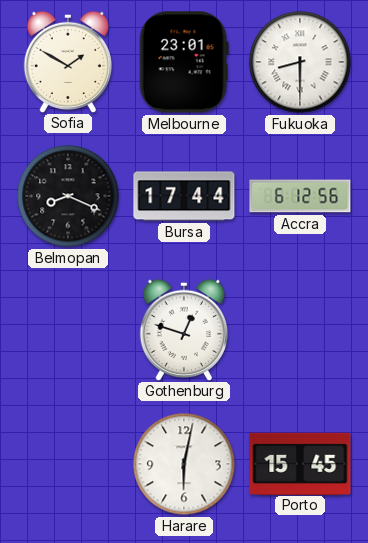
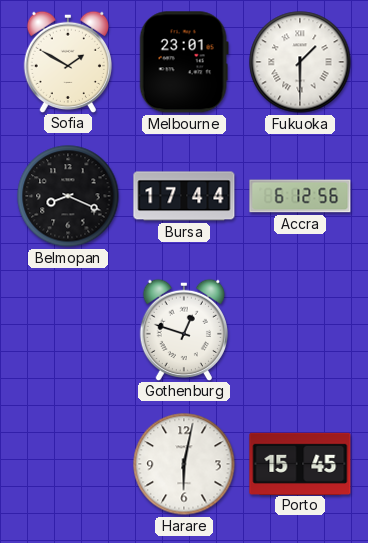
Fukuoka: 8:30 -> 1:30 (300, 62)
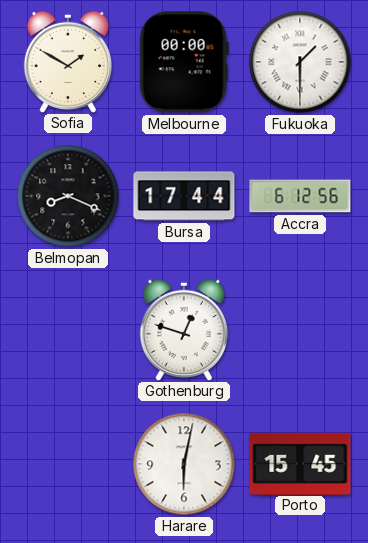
Melbourne: 23:01 -> 00:00 (184, 62)
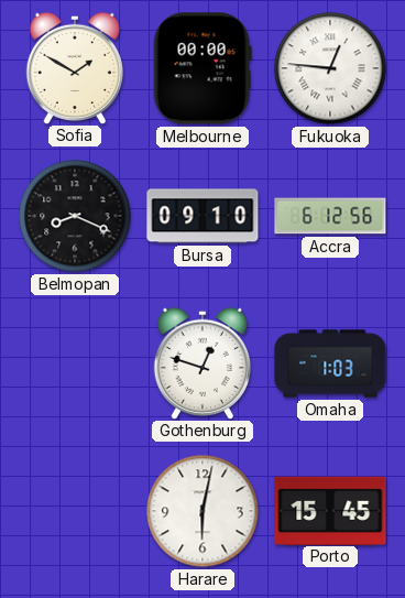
Fukuoka: 1:30 -> 12:46 (330, 68)
Bursa: 17:44 -> 09:10 (202, 216)
Omaha: none -> 1:03 (330, 363)
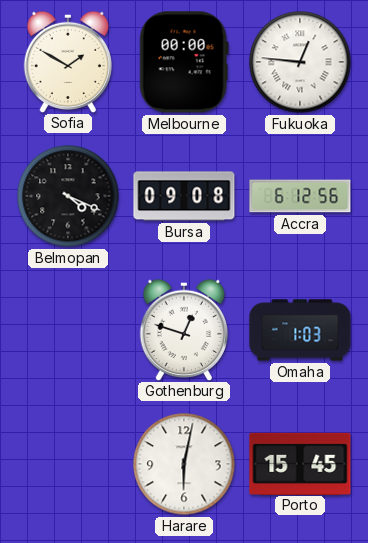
Belmopan: 8:19 -> 4:19 (68, 196)
Bursa: 09:10 -> 09:08 (184, 196)
